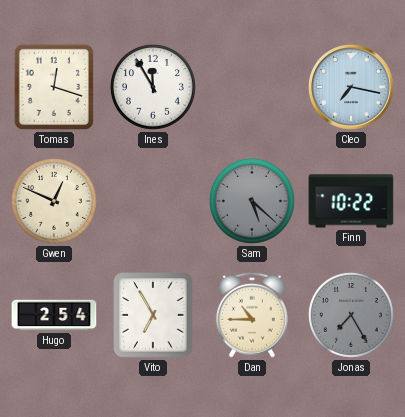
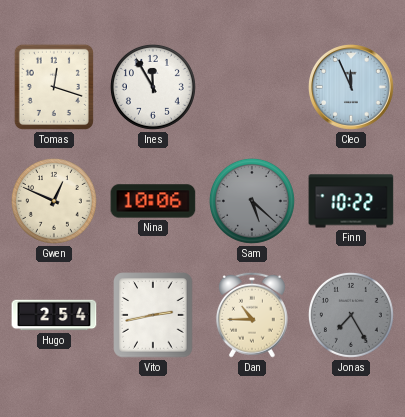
Cleo: 7:17 -> 11:56 (352, 88)
Nina: none -> 10:06 (153, 201)
Vito: 6:55 -> 2:43 (153, 315)
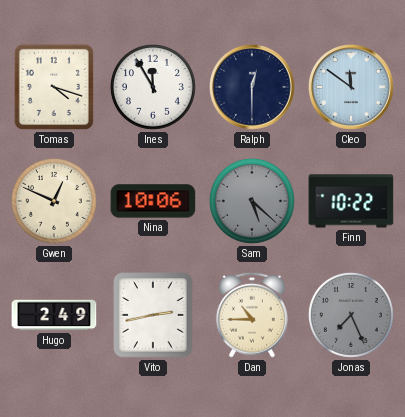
Tomas: 12:18 -> 4:18 (54, 87)
Ralph: none -> 12:30 (253, 88)
Cleo: 11:56 -> 11:51 (352, 88)
Hugo: 2:54 -> 2:49 (54, 315)
Jonas: 7:25 -> 7:26 (351, 315)
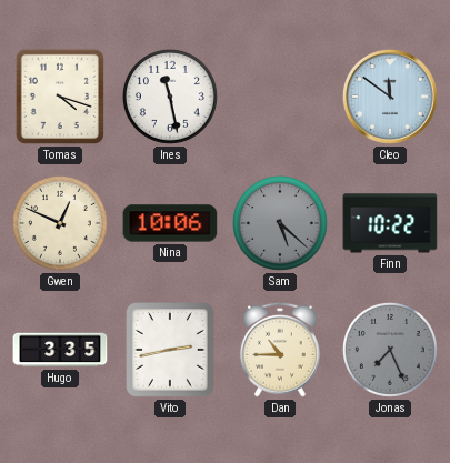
Ines: 11:55 -> 11:28 (170, 97)
Ralph: 12:30 -> none (253, 88)
Hugo: 2:49 -> 3:35 (60, 350)
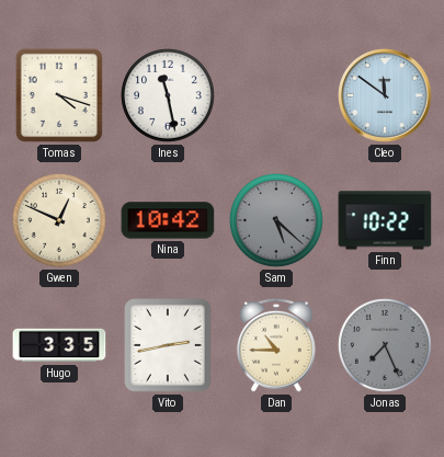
Nina: 10:06 -> 10:42 (168, 220)
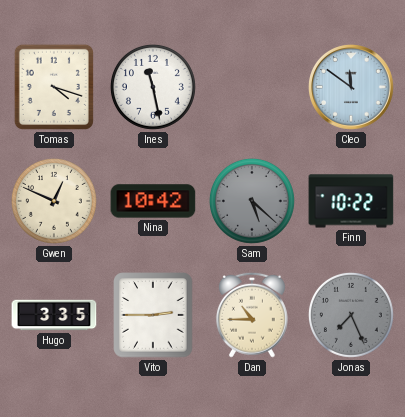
Vito: 2:43 -> 2:45 (153, 315)
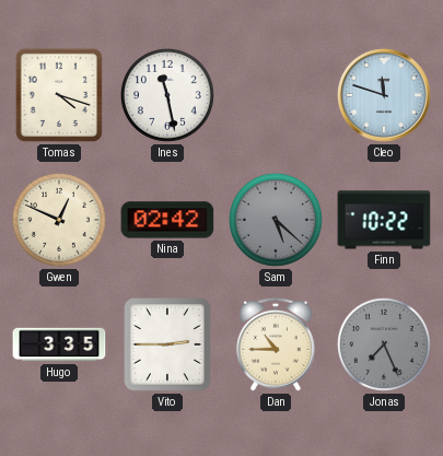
Cleo: 11:51 -> 11:48 (385, 96)
Nina: 10:42 -> 02:42 (167, 220)
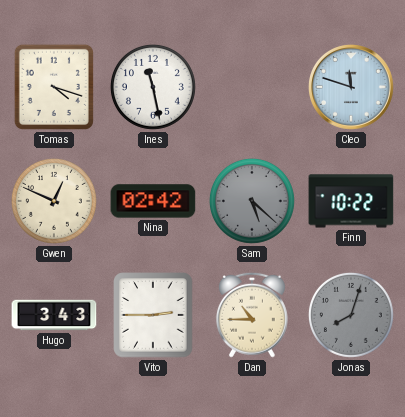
Hugo: 3:35 -> 3:43 (54, 315)
Jonas: 7:26 -> 8:03 (351, 315)
